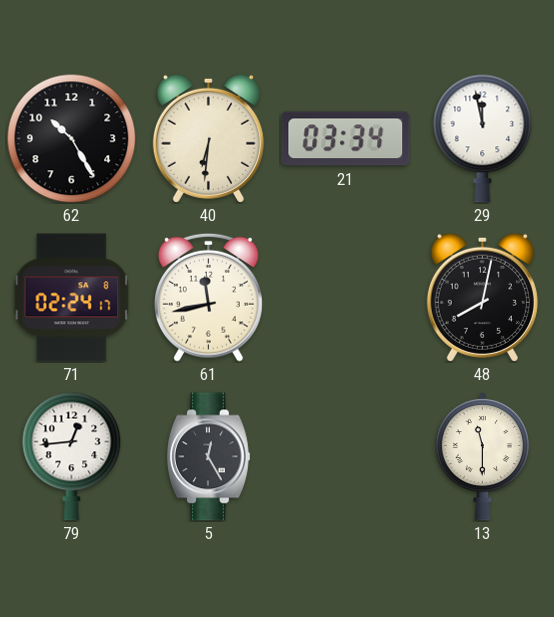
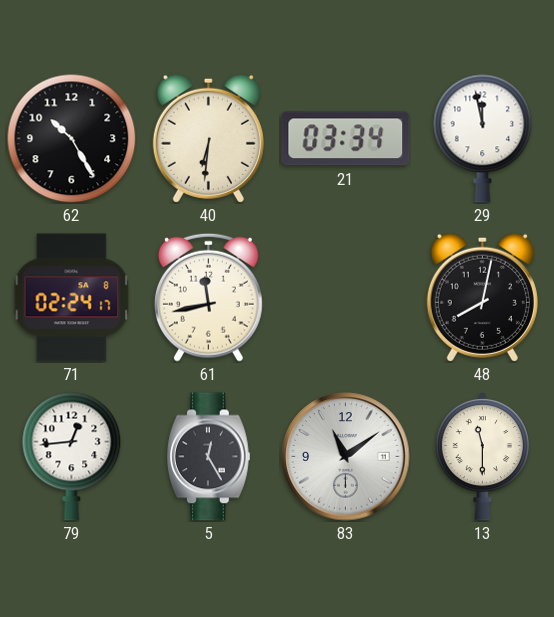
83: none -> 11:09 (346, 457)
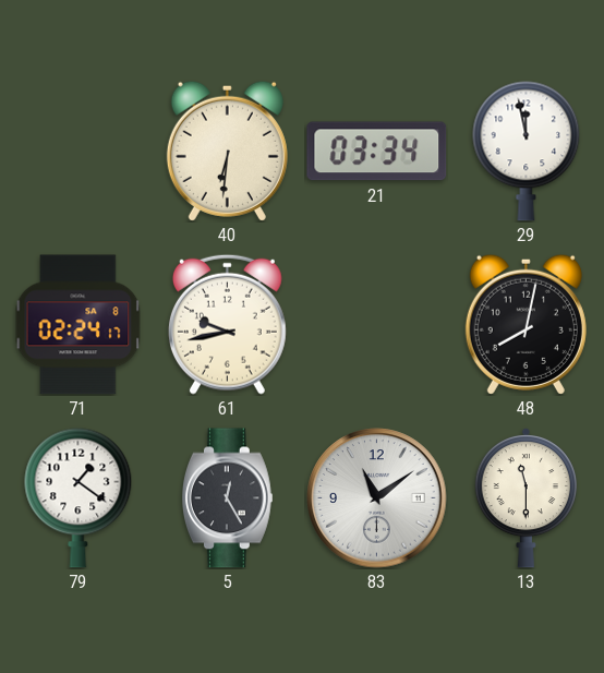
62: 10:25 -> none (71, 138)
61: 11:43 -> 9:43 (227, 324)
79: 12:44 -> 1:21 (78, 497)
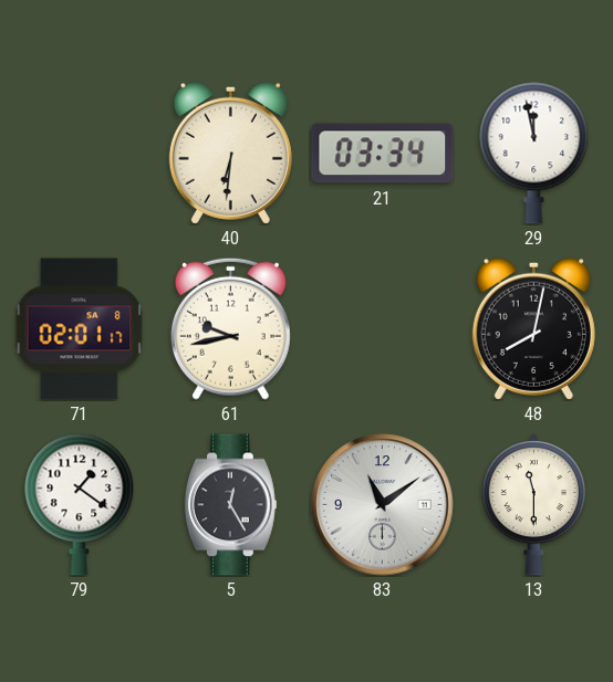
71: 02:24 -> 02:01 (80, 329)
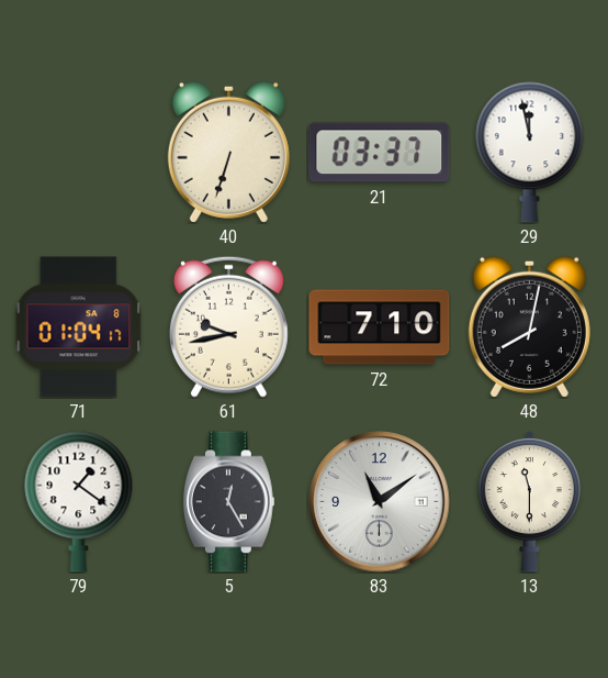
40: 6:31 -> 6:33 (228, 152)
21: 03:34 -> 03:37 (380, 153)
71: 02:01 -> 01:04 (79, 327)
72: none -> 7:10 (380, 327)
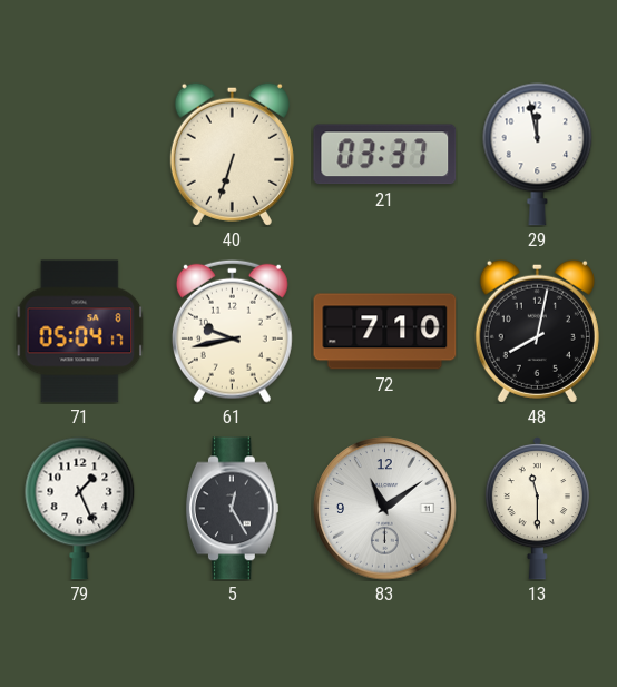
71: 01:04 -> 05:04 (80, 332)
79: 1:21 -> 1:26 (80, 508)
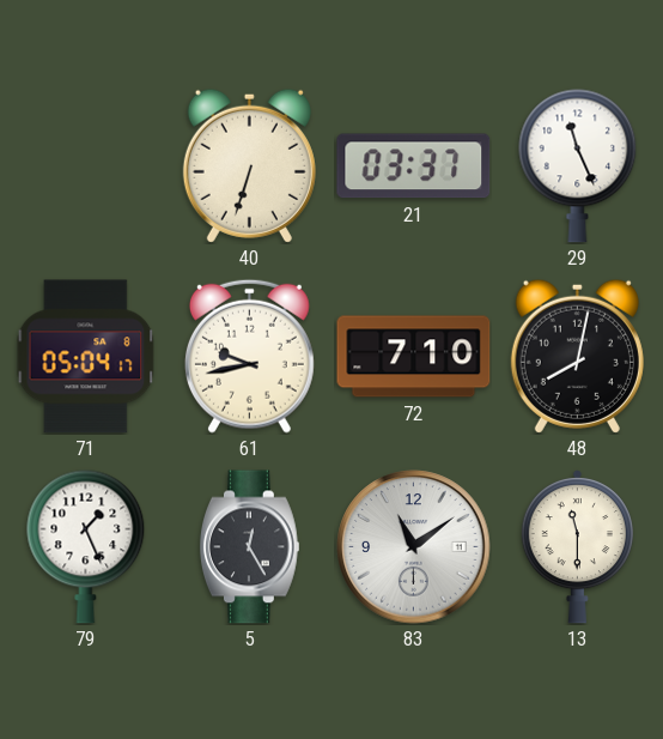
29: 11:58 -> 11:26 (578, 165)
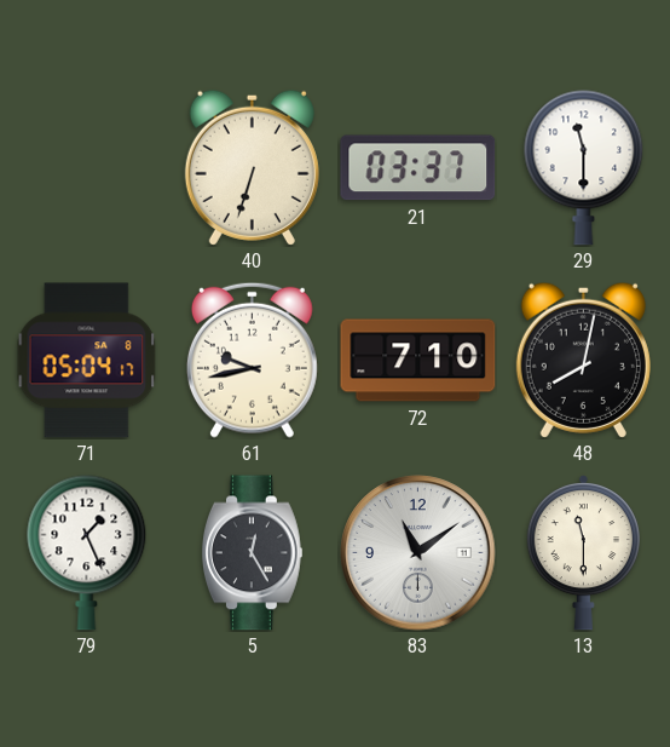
29: 11:26 -> 11:30 (584, 167)
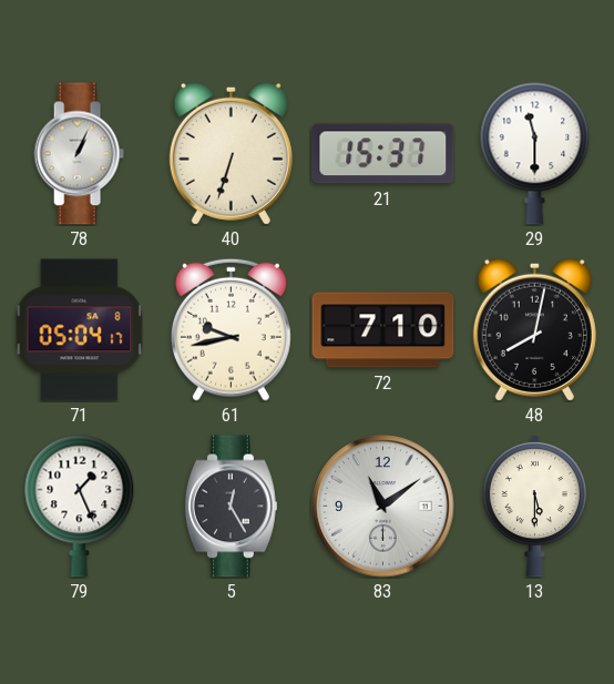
78: none -> 1:04 (79, 154)
21: 03:37 -> 15:37 (383, 154)
13: 11:30 -> 5:30 (534, 507)
